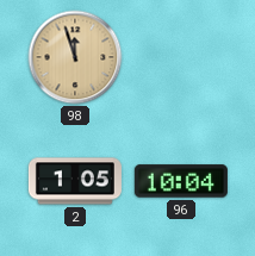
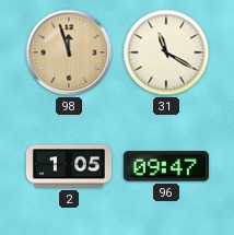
31: none -> 11:20 (166, 52)
96: 10:04 -> 09:47 (166, 166)
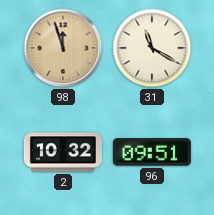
2: 1:05 -> 10:32 (63, 152)
96: 09:47 -> 09:51 (152, 152)
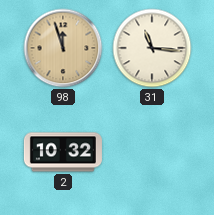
31: 11:20 -> 11:16 (152, 48)
96: 09:51 -> none (152, 152)
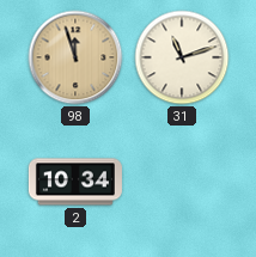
31: 11:16 -> 11:12 (182, 57)
2: 10:32 -> 10:34 (75, 182)
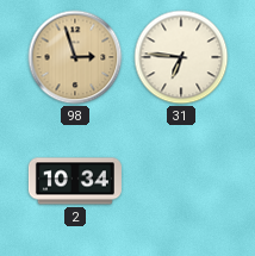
98: 11:57 -> 2:57 (75, 57)
31: 11:12 -> 6:46 (181, 57)
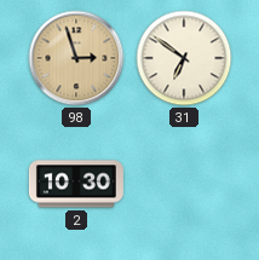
31: 6:46 -> 6:51 (184, 58)
2: 10:34 -> 10:30 (76, 184)
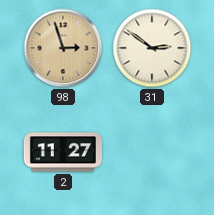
31: 6:51 -> 2:51 (152, 48)
2: 10:30 -> 11:27 (63, 152)
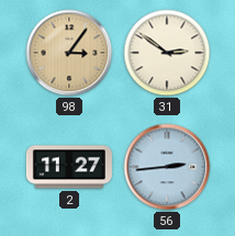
98: 2:57 -> 3:06 (69, 53)
56: none -> 2:44 (167, 167)
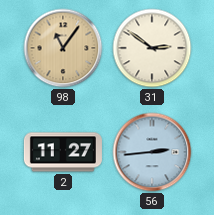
98: 3:06 -> 11:06 (63, 48)
